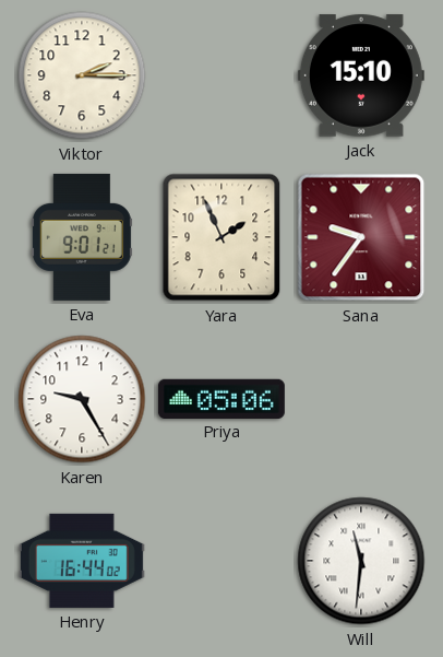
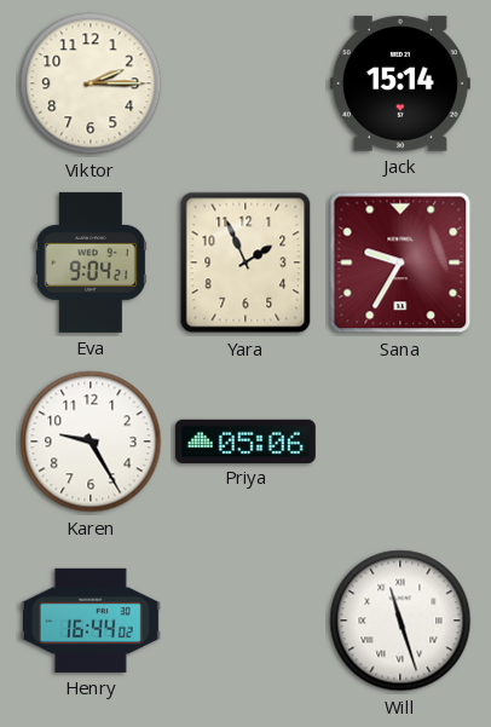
Jack: 15:10 -> 15:14 (400, 83)
Eva: 9:01 -> 9:04 (91, 262)
Sana: 9:36 -> 9:35 (400, 262)
Will: 11:31 -> 11:27 (400, 621)
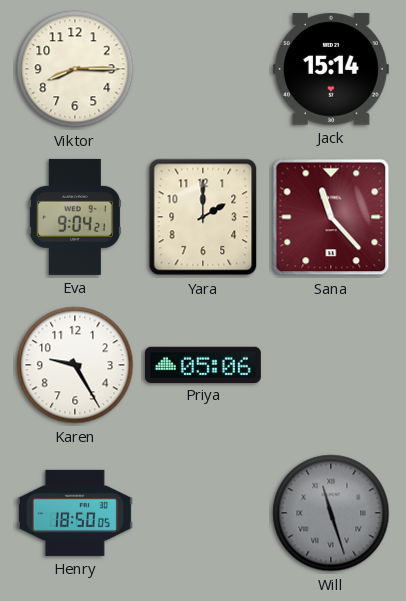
Viktor: 2:15 -> 8:15 (75, 69)
Yara: 1:56 -> 2:00 (203, 217)
Sana: 9:35 -> 11:23 (331, 217)
Henry: 16:44 -> 18:50 (75, 513)
Will dial: white -> grey (331, 513)
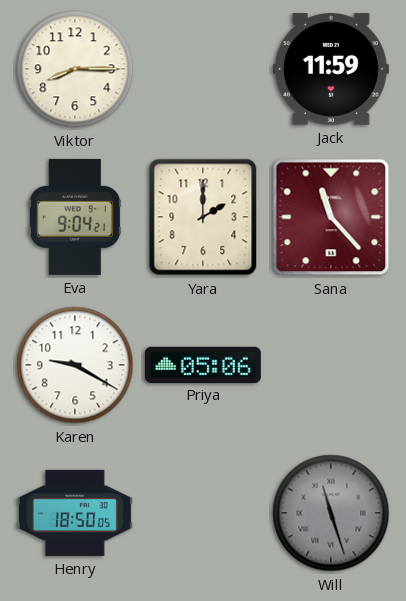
Jack: 15:14 -> 11:59 (331, 69)
Karen: 9:25 -> 9:20 (75, 365)
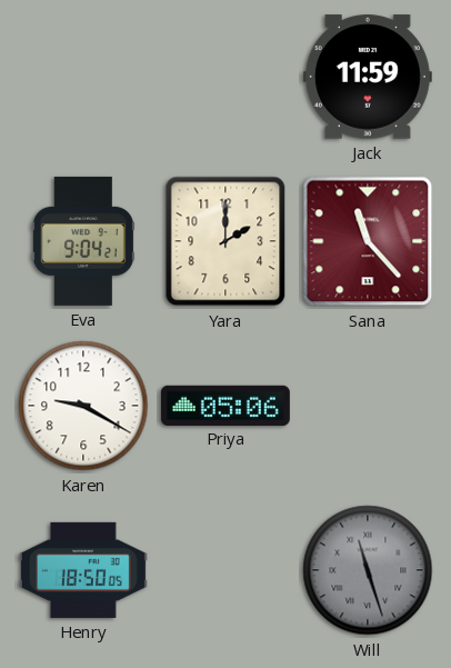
Viktor: 8:15 -> none (75, 69)
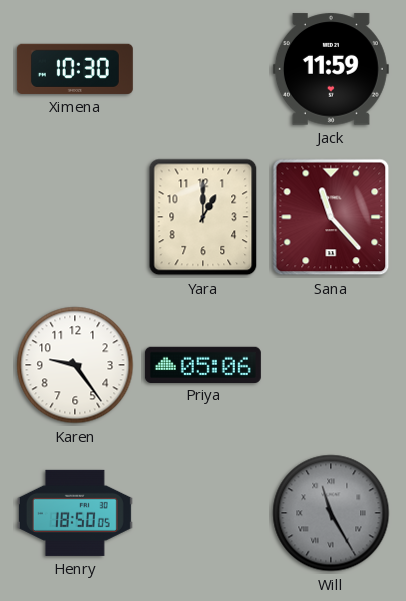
Ximena: none -> 10:30 (75, 69)
Eva: 9:04 -> none (83, 241)
Yara: 2:00 -> 1:00 (203, 217)
Karen: 9:20 -> 9:24 (75, 365)
Will: 11:27 -> 11:25 (331, 513)
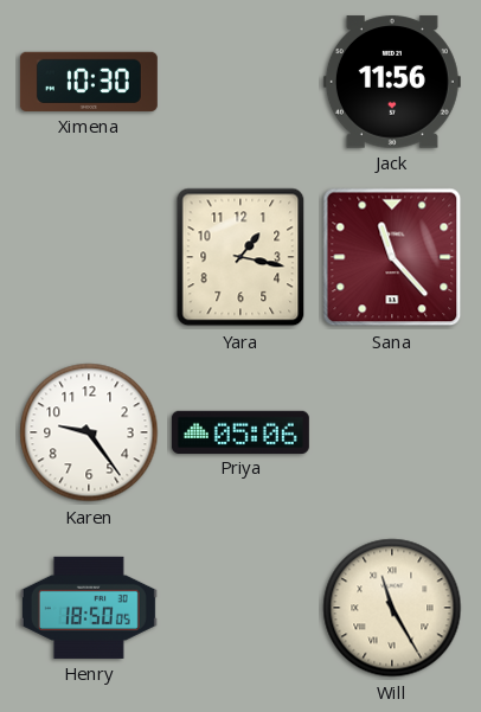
Jack: 11:59 -> 11:56 (392, 82)
Yara: 1:00 -> 1:17 (240, 257)
Will dial: grey -> cream (392, 608)
